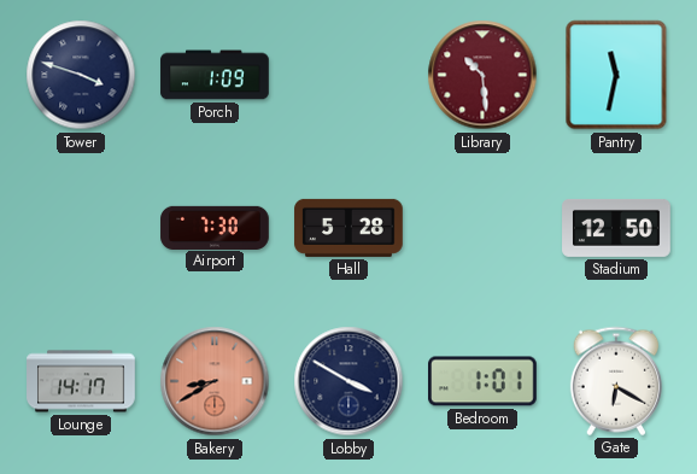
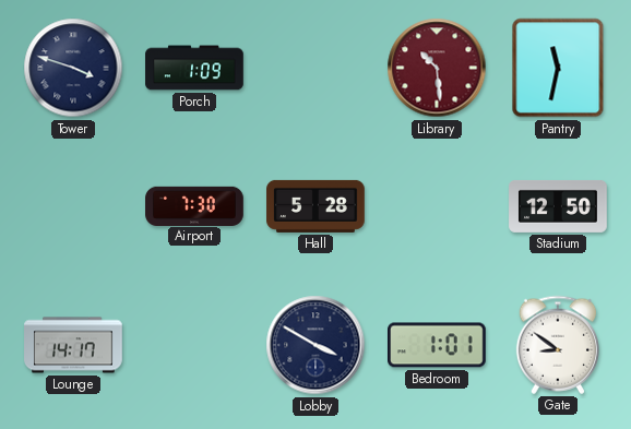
Bakery: 8:40 -> none (215, 381)
Gate: 6:20 -> 8:51 (557, 345)
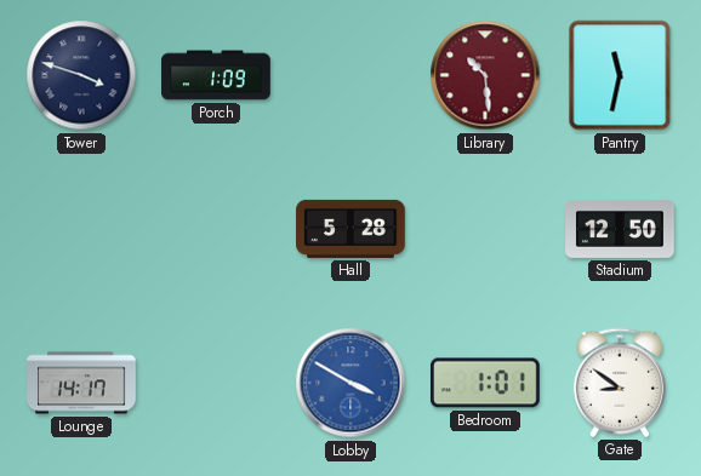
Airport: 7:30 -> none (194, 205)
Lobby dial: navy -> blue (350, 383)
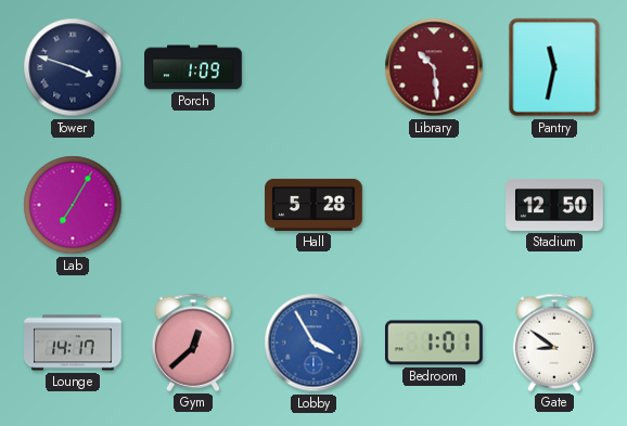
Lab: none -> 7:05 (73, 205)
Gym: none -> 12:38 (192, 343)
Lobby: 3:50 -> 3:55 (313, 343)
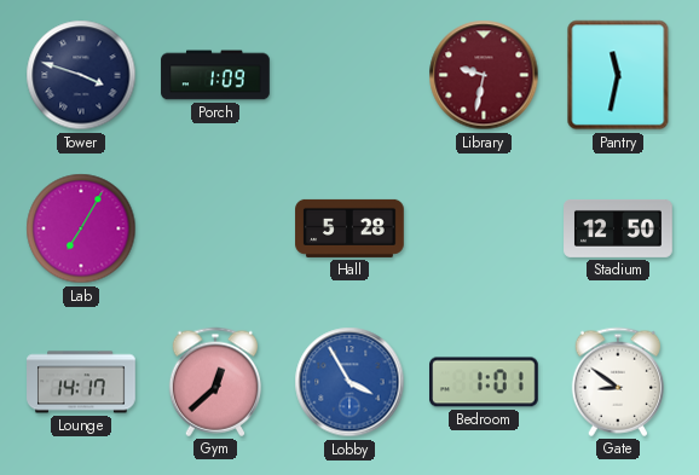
Library: 10:29 -> 9:32 (484, 75)
